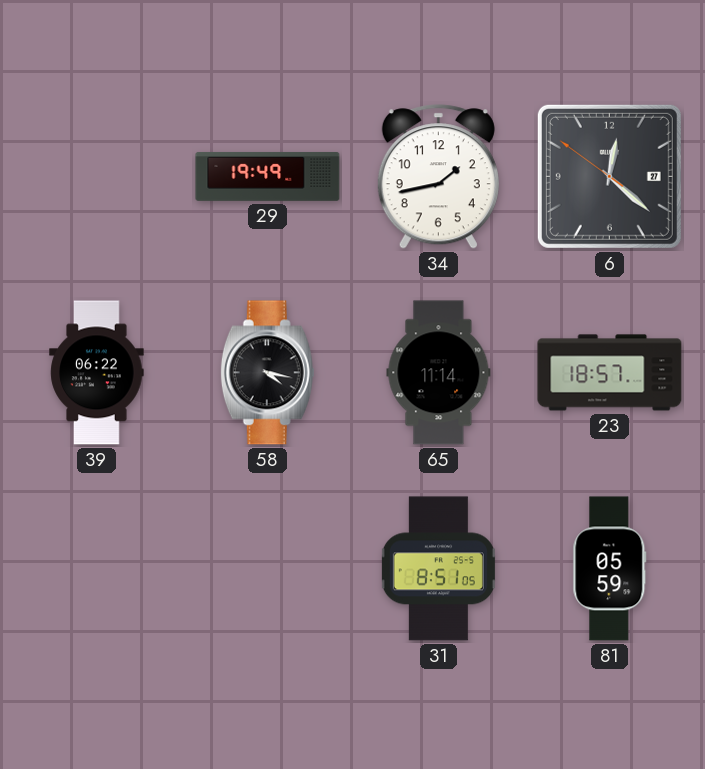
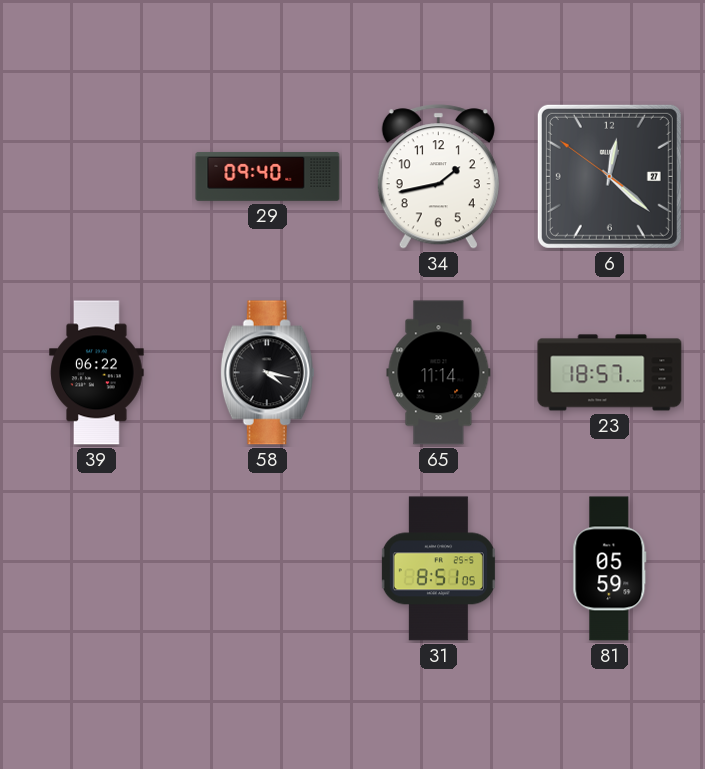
29: 19:49 -> 09:40 (268, 176)
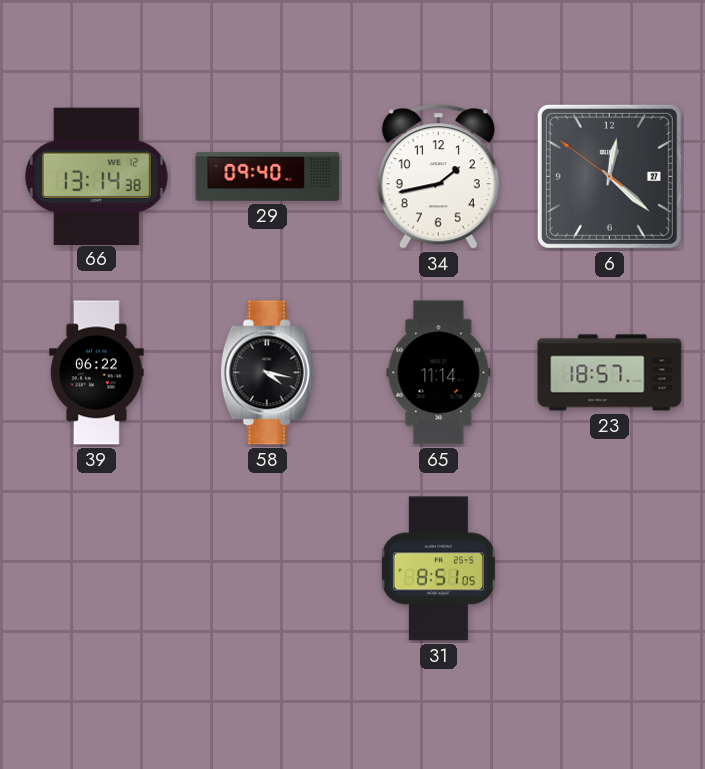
66: none -> 13:14 (96, 176)
81: 05:59 -> none (610, 569)
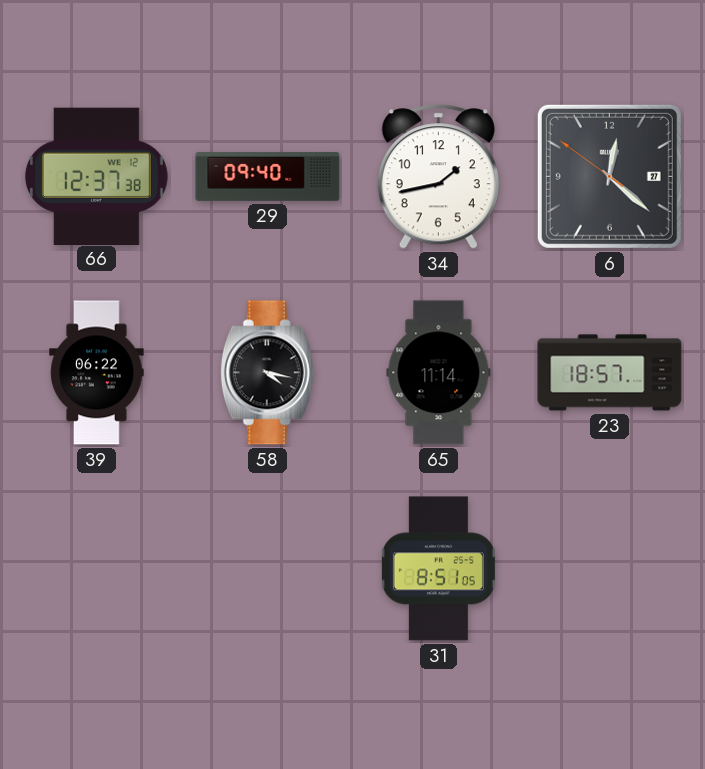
66: 13:14 -> 12:37 (96, 176)
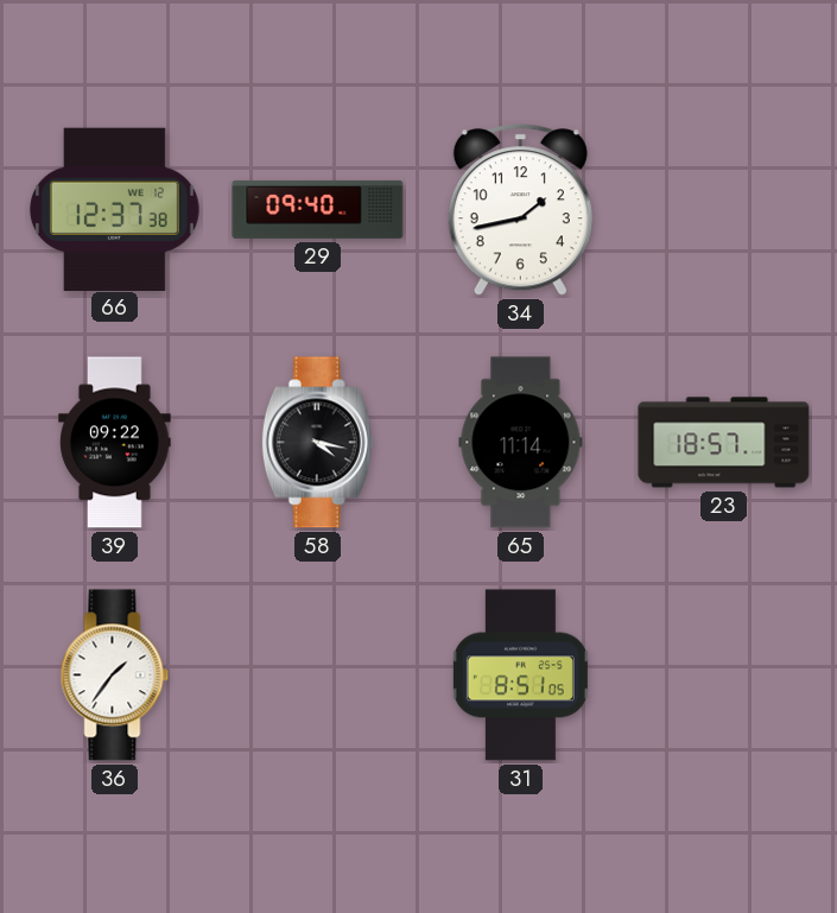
6: 12:21 -> none (609, 176)
39: 06:22 -> 09:22 (115, 443)
36: none -> 1:36 (115, 676)
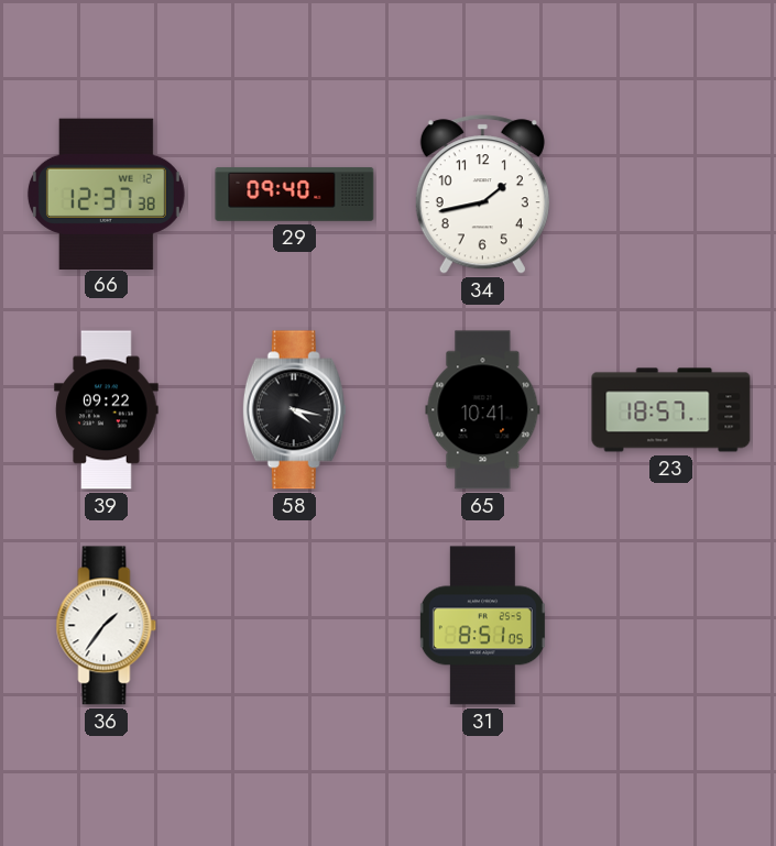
65: 11:14 -> 10:41 (483, 410)
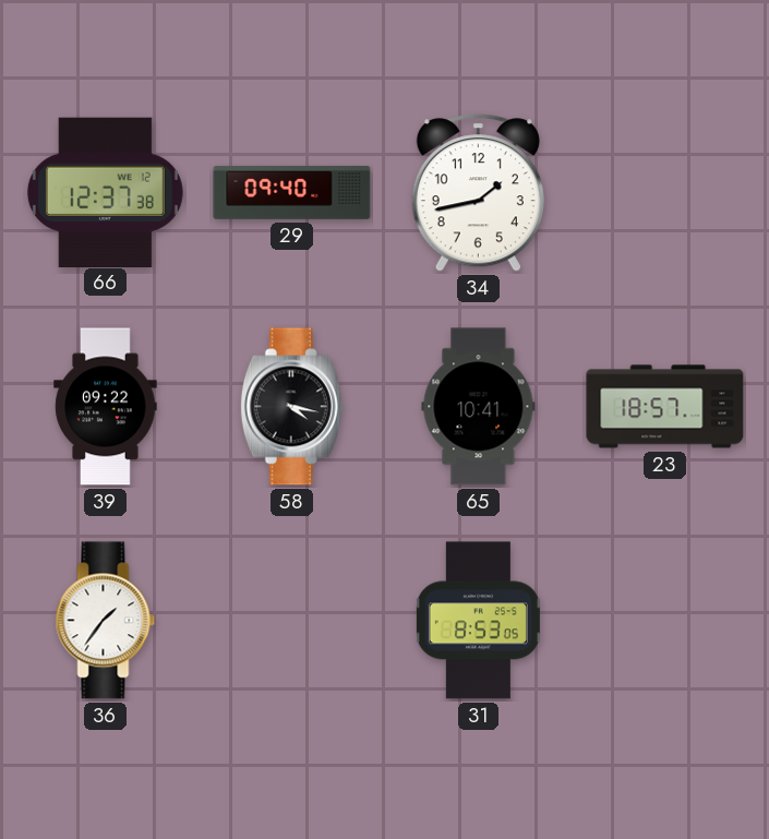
31: 8:51 -> 8:53 (478, 621)
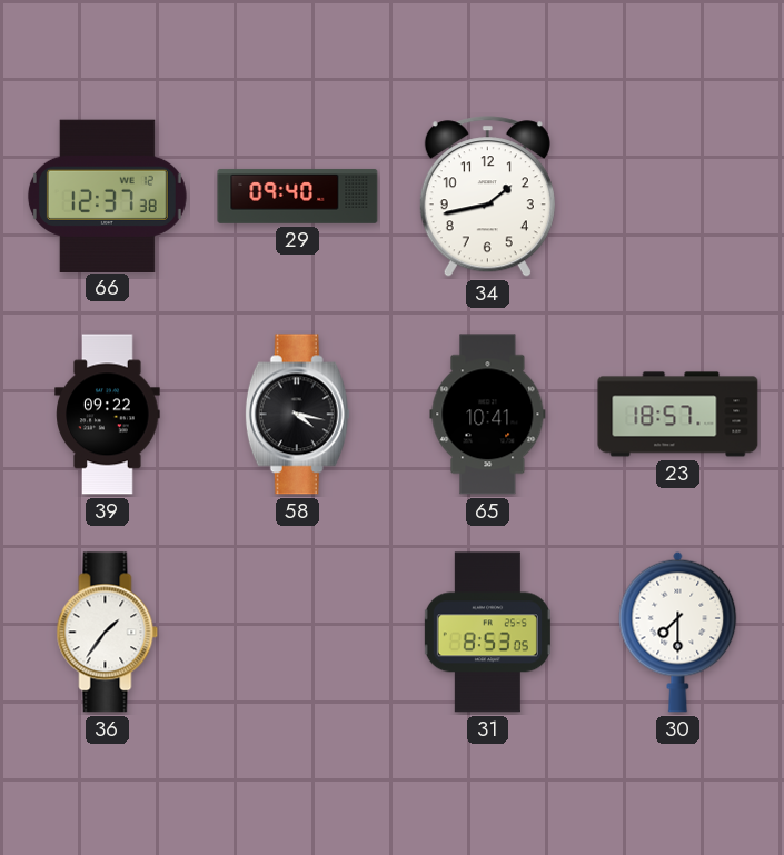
30: none -> 7:30 (678, 632)
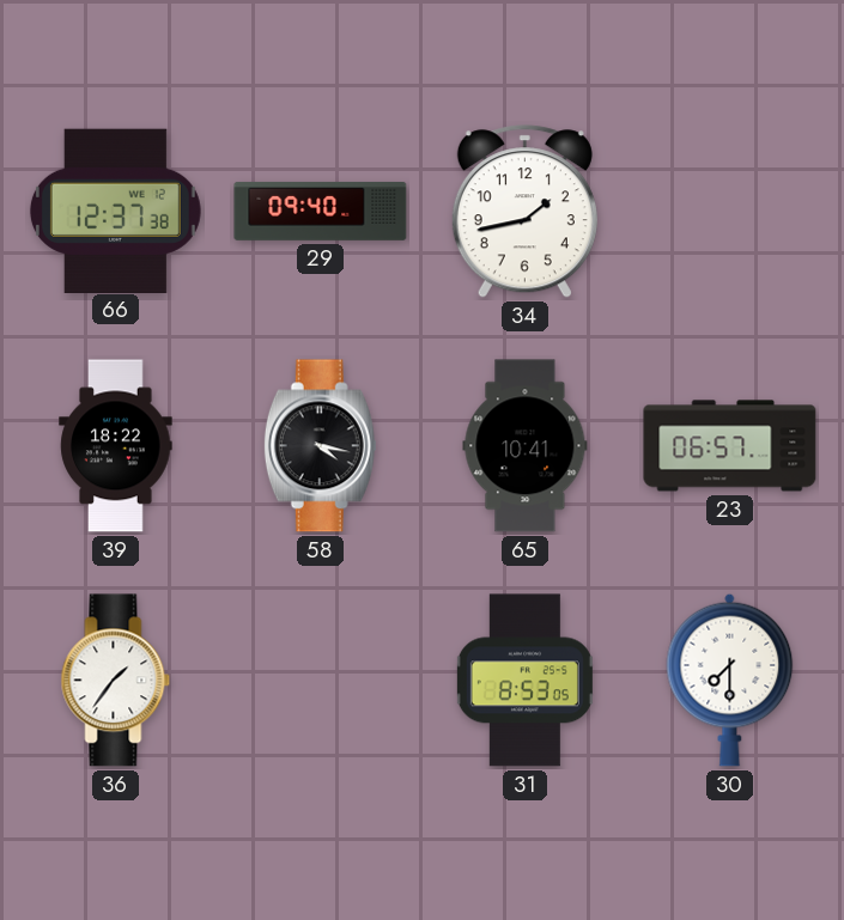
39: 09:22 -> 18:22 (116, 446)
23: 18:57 -> 06:57 (730, 446)
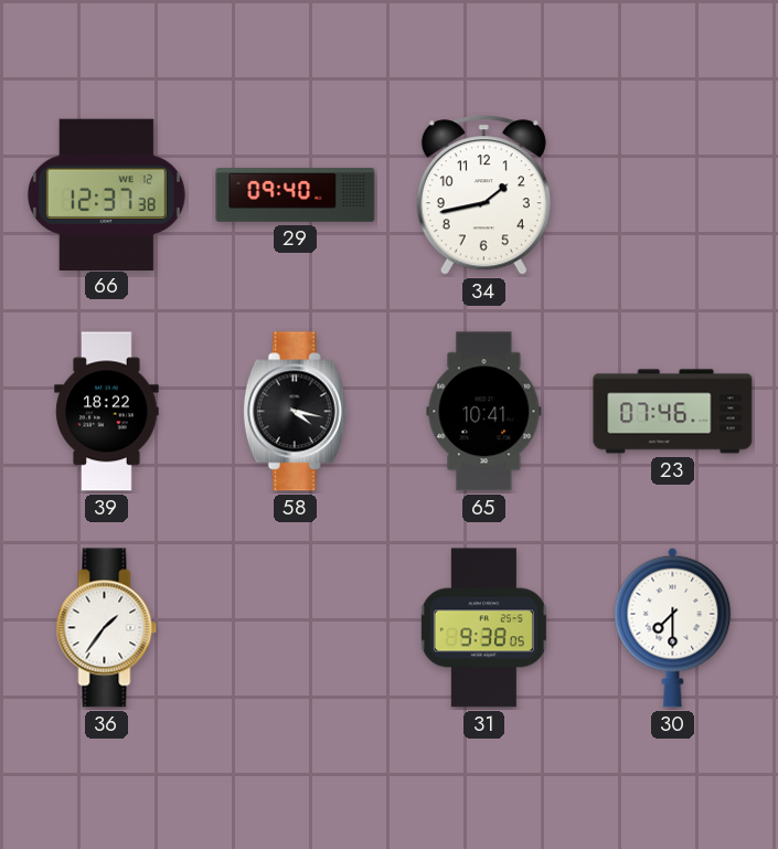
23: 06:57 -> 07:46 (673, 412)
31: 8:53 -> 9:38 (483, 628)
